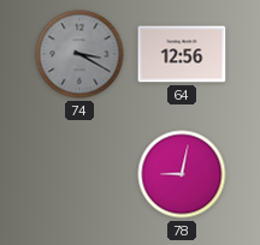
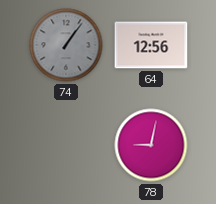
74: 3:20 -> 1:06 (66, 45)
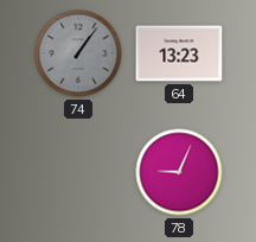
64: 12:56 -> 13:23 (179, 53)
78: 9:02 -> 9:04 (179, 172)
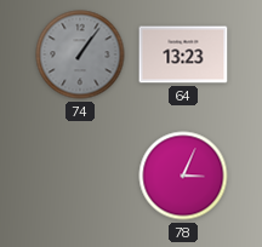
78: 9:04 -> 3:04 (183, 176)
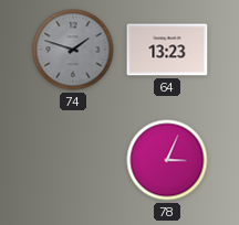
74: 1:06 -> 1:48 (73, 50)
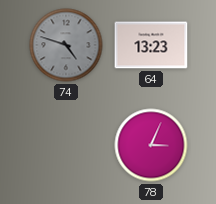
74: 1:48 -> 4:48 (66, 45)
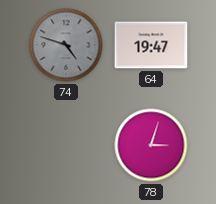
64: 13:23 -> 19:47 (151, 45)
78: 3:04 -> 3:03 (151, 145)
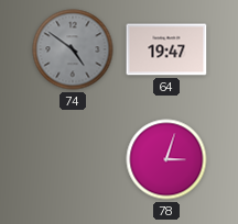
74: 4:48 -> 4:51 (73, 49)
